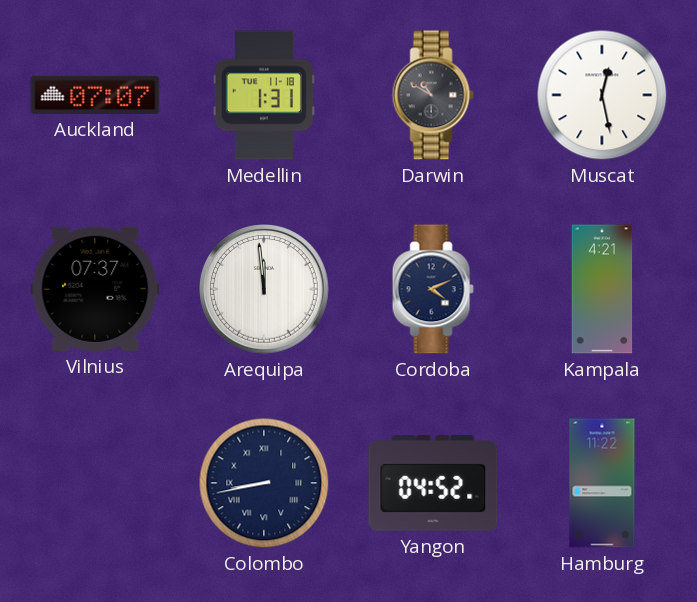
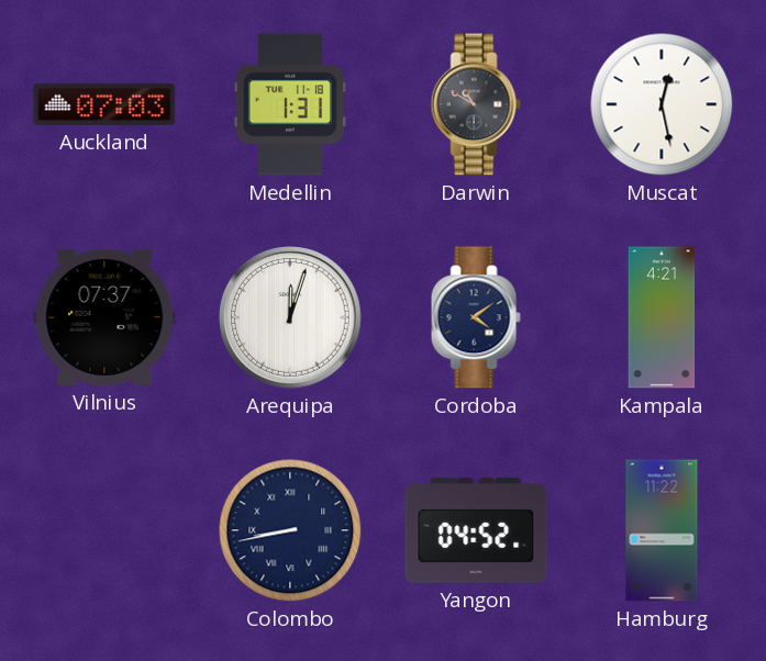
Auckland: 07:07 -> 07:03 (104, 104)
Arequipa: 11:59 -> 12:03 (290, 317)
Cordoba: 4:11 -> 4:09 (476, 317)
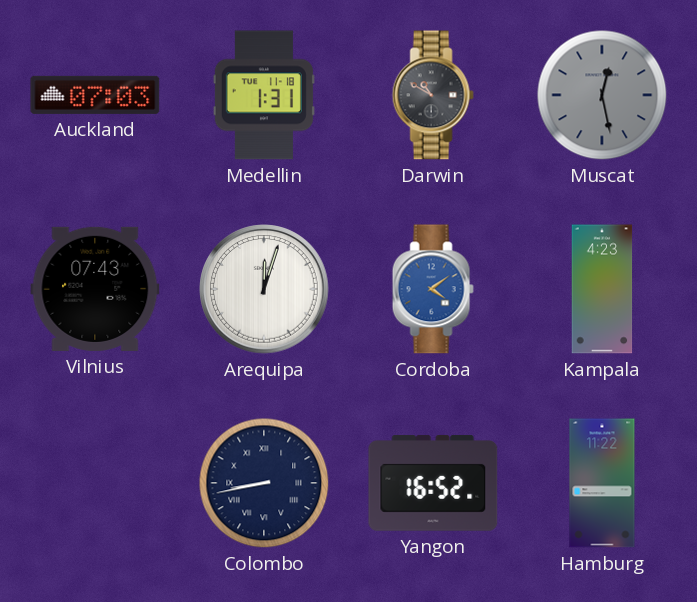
Muscat dial: white -> grey (602, 95)
Vilnius: 07:37 -> 07:43 (95, 289)
Cordoba dial: navy -> blue (433, 289)
Kampala: 4:21 -> 4:23 (602, 289)
Yangon: 04:52 -> 16:52 (433, 483)
